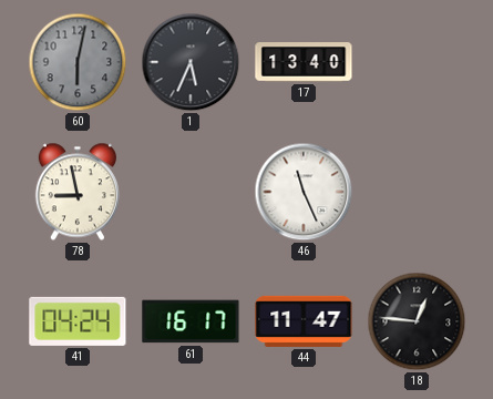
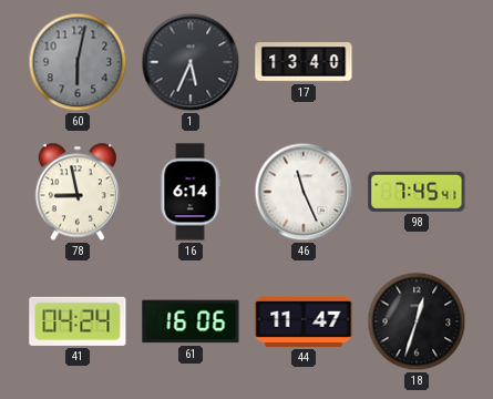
16: none -> 6:14 (191, 192)
98: none -> 7:45 (417, 192)
61: 16:17 -> 16:06 (191, 321)
18: 12:46 -> 12:33 (417, 321)
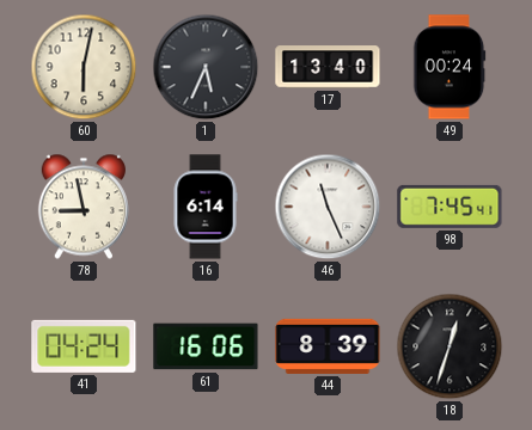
60 dial: grey -> cream (84, 67)
49: none -> 00:24 (450, 67)
44: 11:47 -> 8:39 (328, 346)
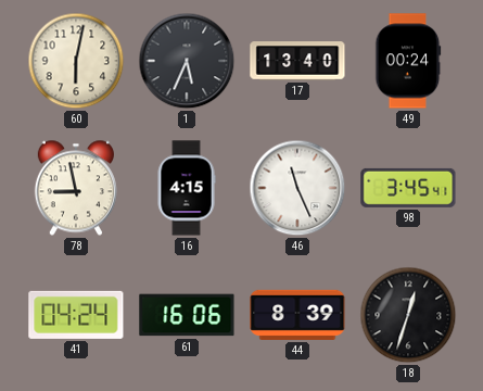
16: 6:14 -> 4:15 (187, 188)
98: 7:45 -> 3:45 (408, 188)
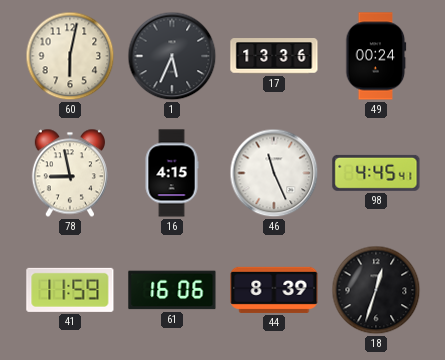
17: 13:40 -> 13:36 (274, 56)
98: 3:45 -> 4:45 (376, 173)
41: 04:24 -> 11:59 (70, 290)
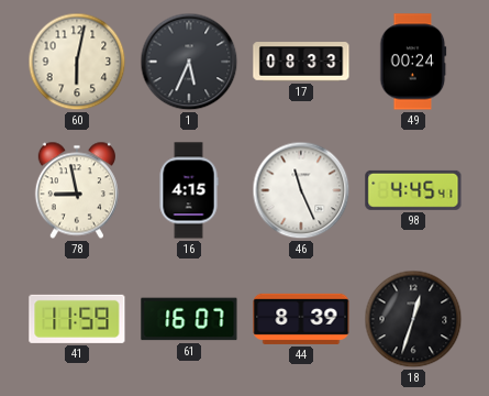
17: 13:36 -> 08:33 (301, 62)
61: 16:06 -> 16:07 (189, 319)
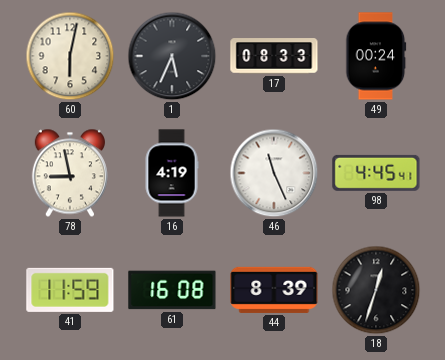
16: 4:15 -> 4:19 (172, 173)
61: 16:07 -> 16:08 (172, 290)
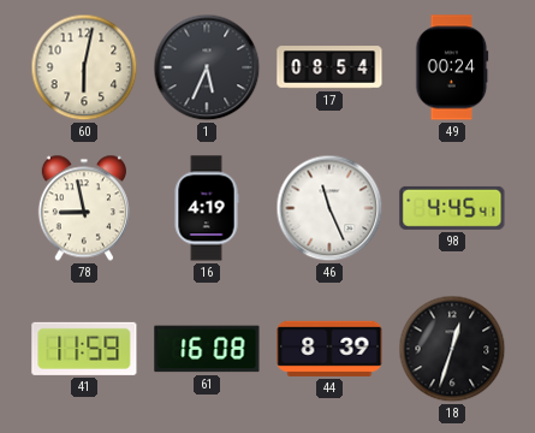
17: 08:33 -> 08:54 (329, 67)
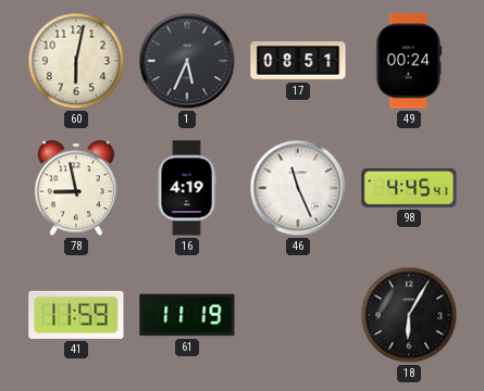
17: 08:54 -> 08:51 (298, 61)
61: 16:08 -> 11:19 (187, 315)
44: 8:39 -> none (329, 349)
18: 12:33 -> 6:05 (409, 315)
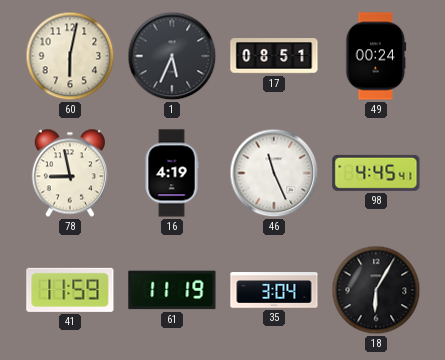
35: none -> 3:04 (274, 290)
